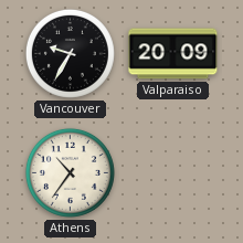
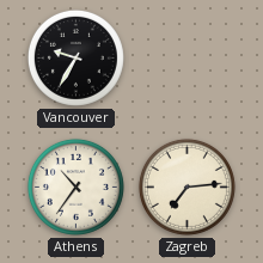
Valparaiso: 20:09 -> none (173, 54)
Zagreb: none -> 7:14 (186, 186)
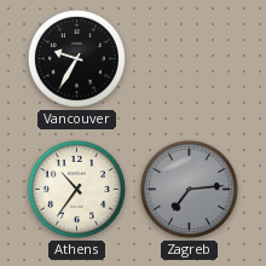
Zagreb dial: cream -> grey (189, 189)
